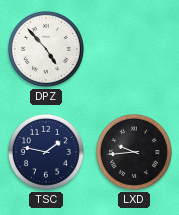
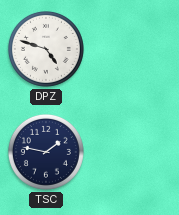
DPZ: 4:53 -> 4:48 (46, 49)
LXD: 9:44 -> none (134, 152)
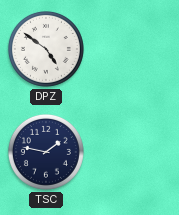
DPZ: 4:48 -> 4:51 (46, 49)
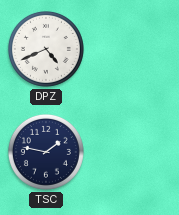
DPZ: 4:51 -> 4:41 (46, 49)
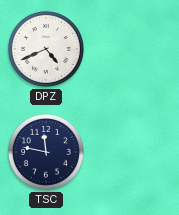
TSC: 1:47 -> 11:47 (46, 152)
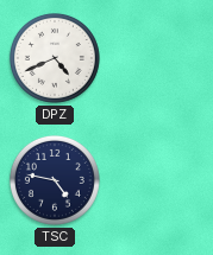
TSC: 11:47 -> 4:47 (55, 180)
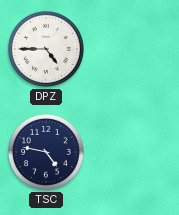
DPZ: 4:41 -> 4:45 (46, 49)
